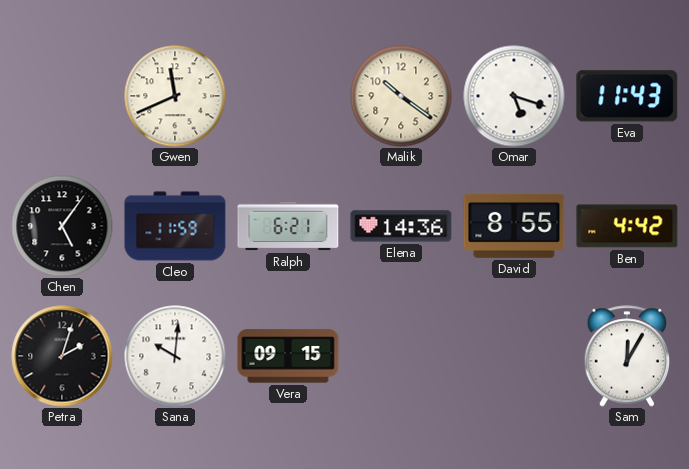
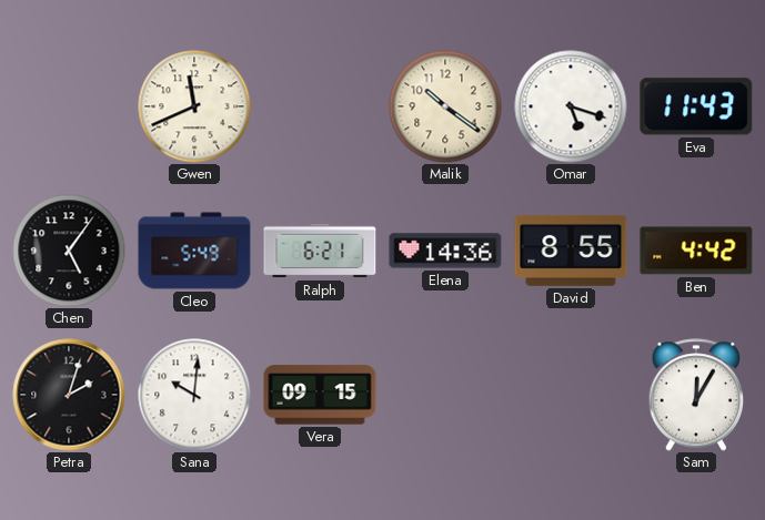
Cleo: 11:59 -> 5:49 (194, 251)
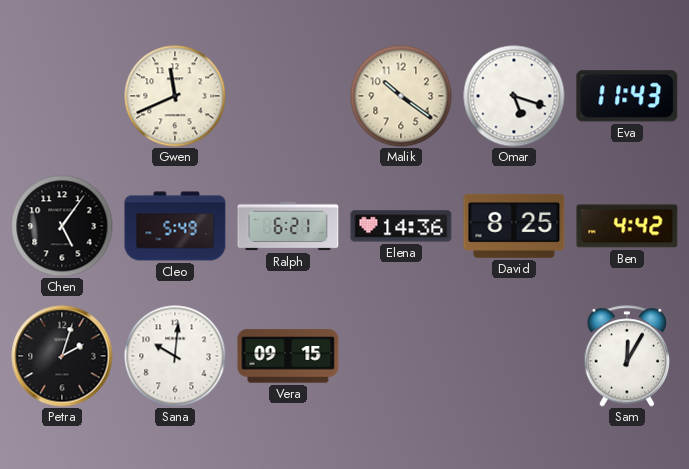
David: 8:55 -> 8:25 (514, 226)
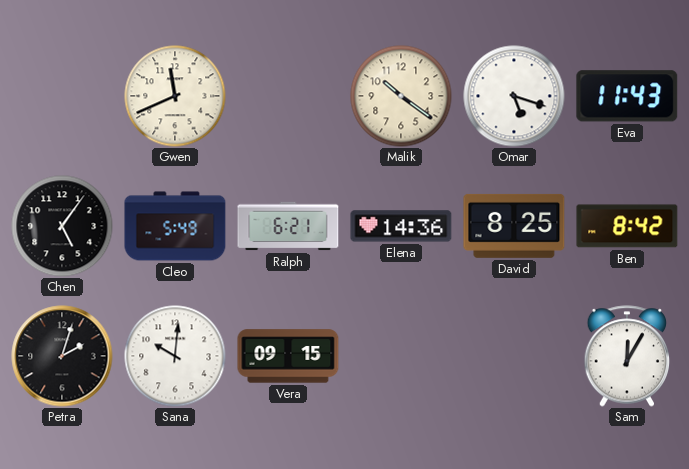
Ben: 4:42 -> 8:42 (627, 226)
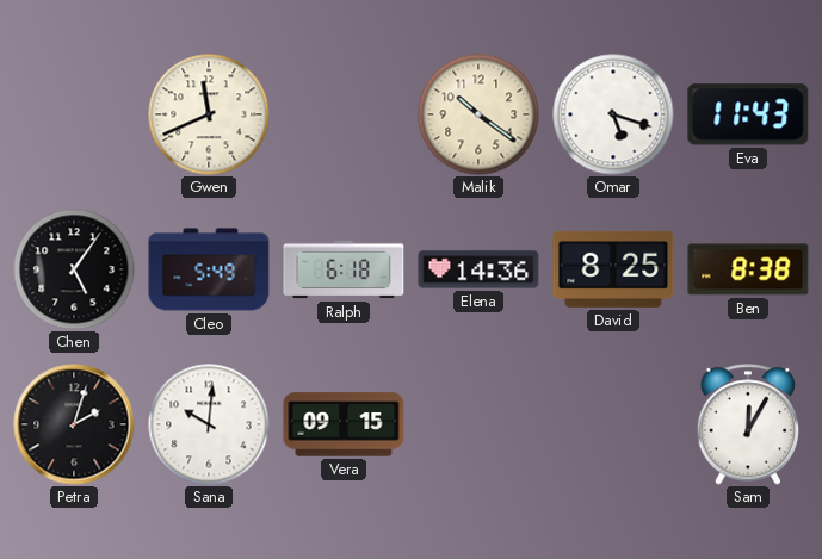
Ralph: 6:21 -> 6:18 (344, 269)
Ben: 8:42 -> 8:38 (748, 269)
